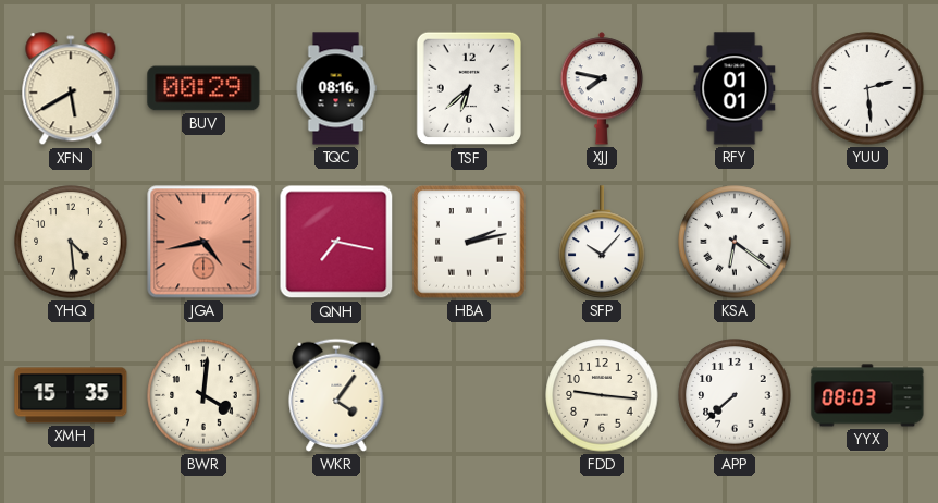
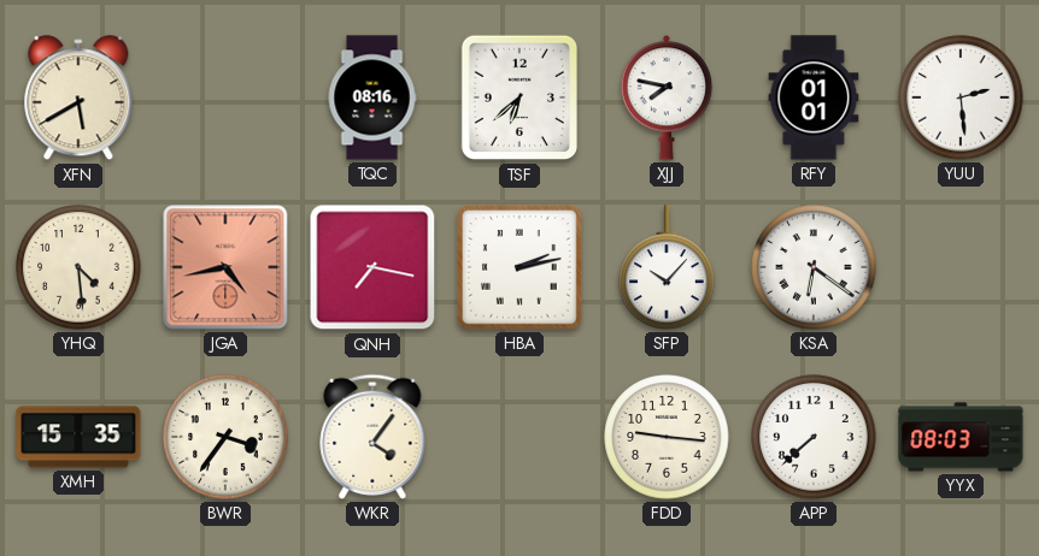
BUV: 00:29 -> none (203, 88)
BWR: 4:01 -> 3:36 (225, 437)
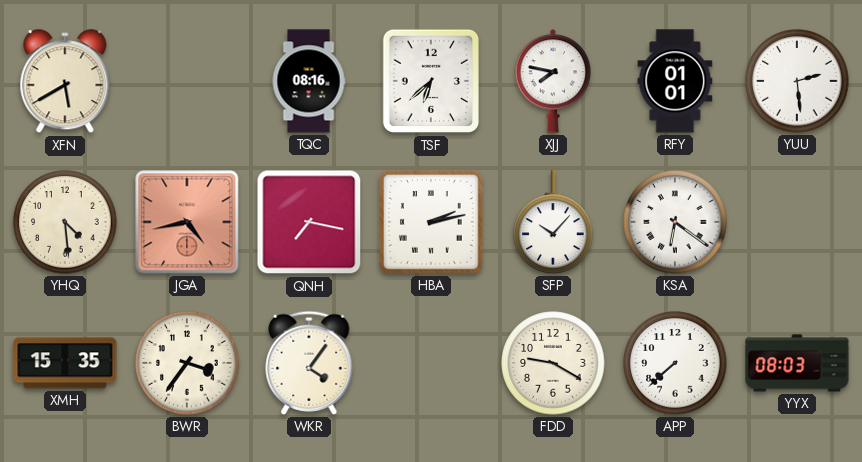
FDD: 9:16 -> 9:20 (553, 363)
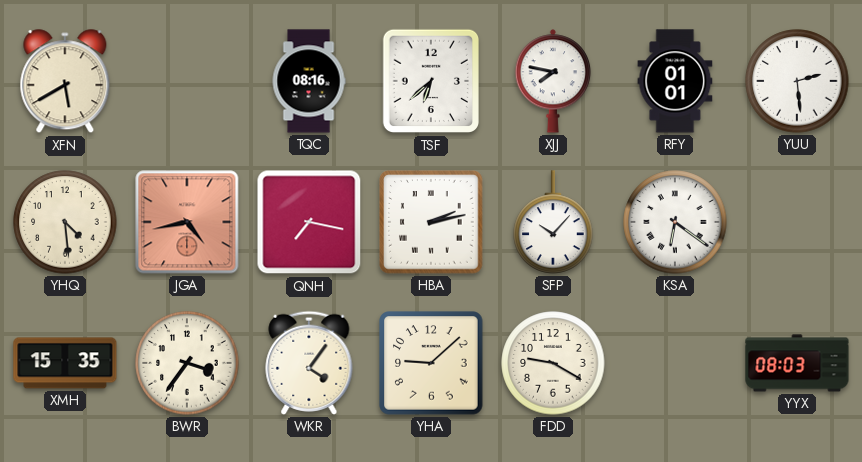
YHA: none -> 9:08 (431, 363)
APP: 7:38 -> none (675, 363)
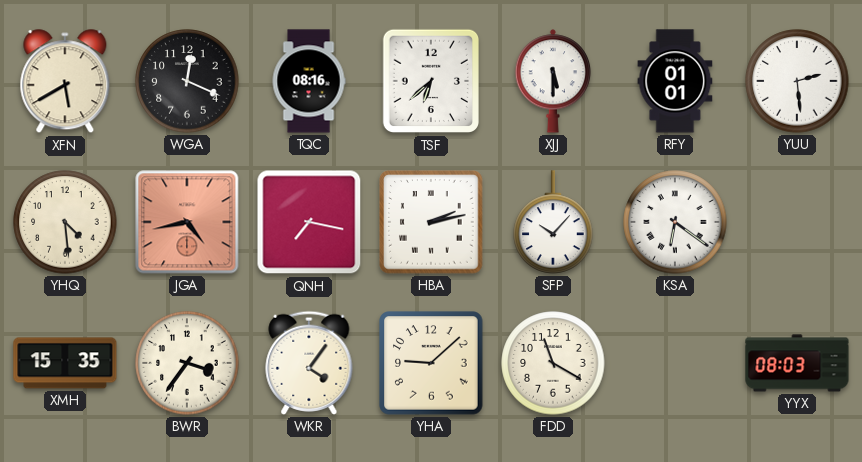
WGA: none -> 12:19 (187, 81)
XJJ: 7:47 -> 5:30 (553, 81)
FDD: 9:20 -> 11:20 (553, 363)
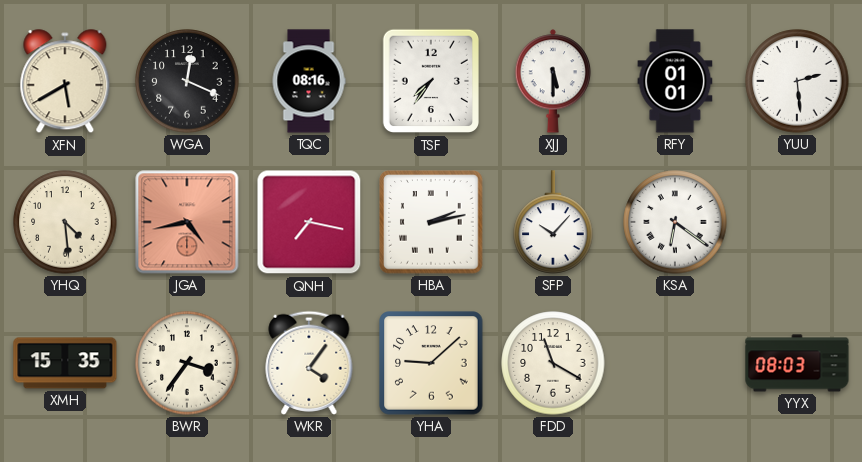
TSF: 6:38 -> 7:36 (430, 81)
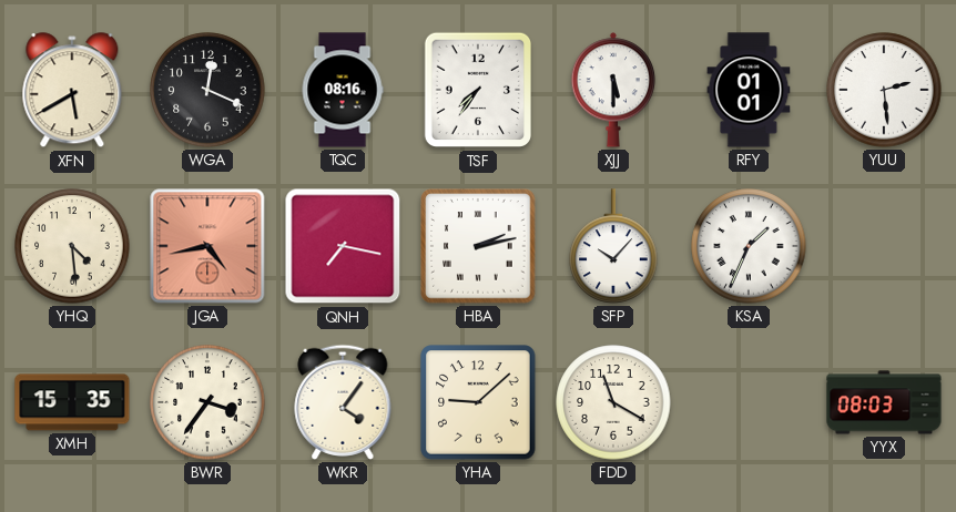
KSA: 6:21 -> 1:34 (749, 246)
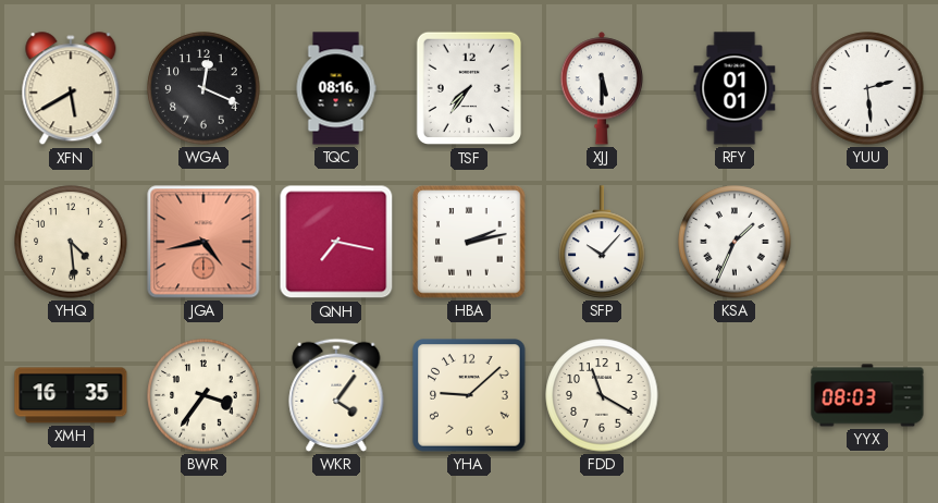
XMH: 15:35 -> 16:35 (71, 395)
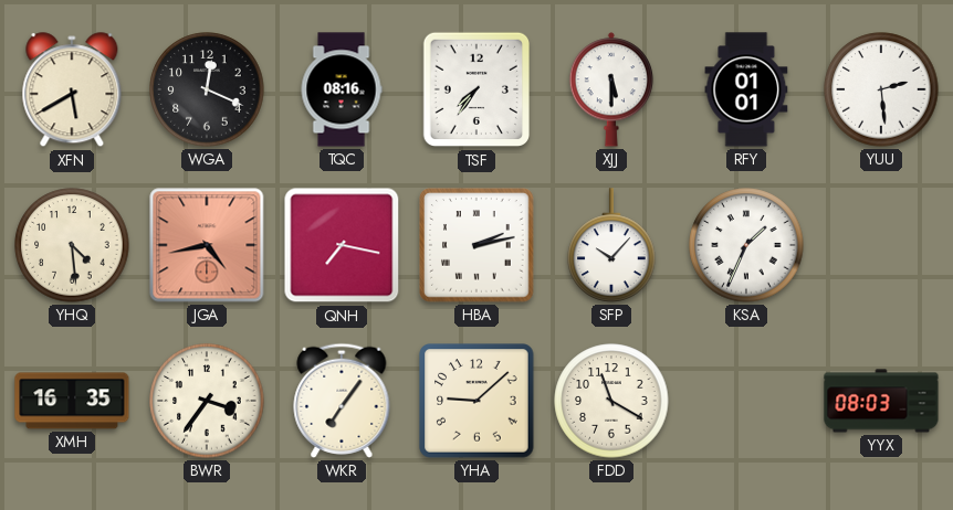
WKR: 4:06 -> 7:06 (342, 401)
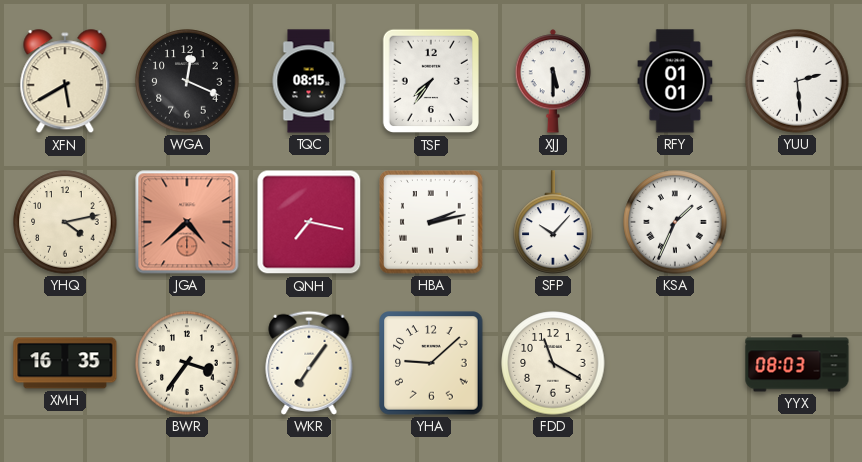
TQC: 08:16 -> 08:15 (309, 81)
YHQ: 4:29 -> 4:13 (65, 222)
JGA: 4:43 -> 4:38 (187, 222)
